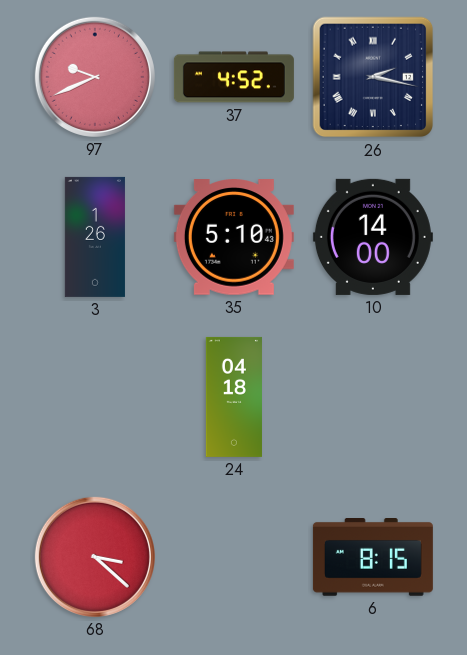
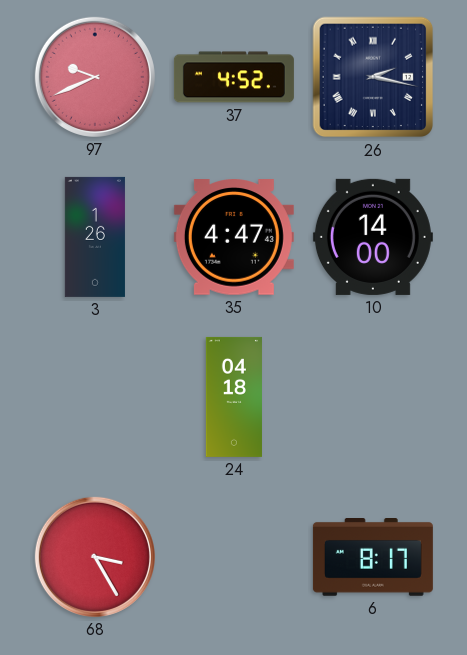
35: 5:10 -> 4:47 (234, 237)
68: 3:22 -> 3:25 (95, 557)
6: 8:15 -> 8:17 (373, 558)
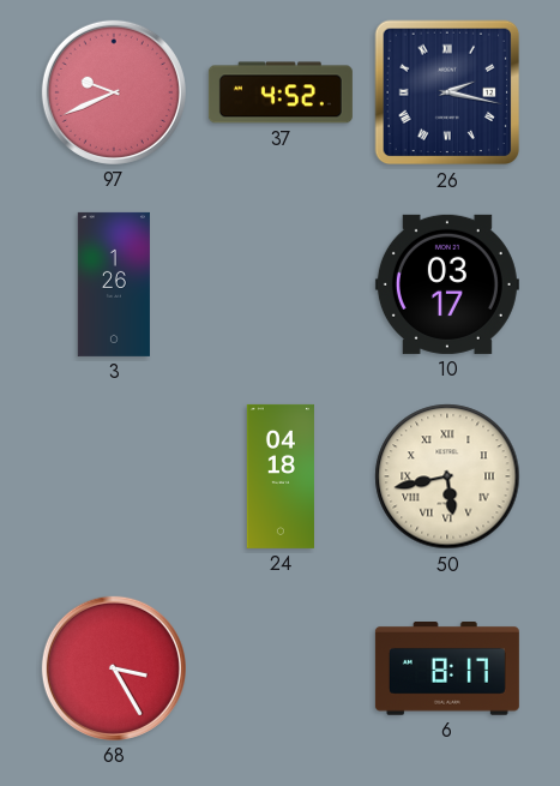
35: 4:47 -> none (234, 237)
10: 14:00 -> 03:17 (447, 284)
50: none -> 5:43 (447, 476)
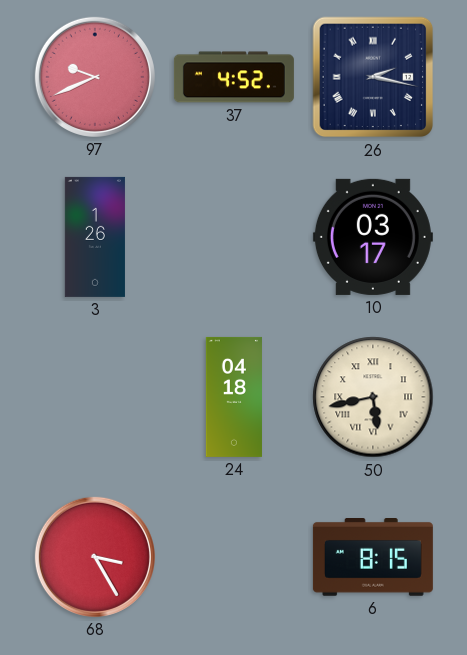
6: 8:17 -> 8:15 (373, 558)
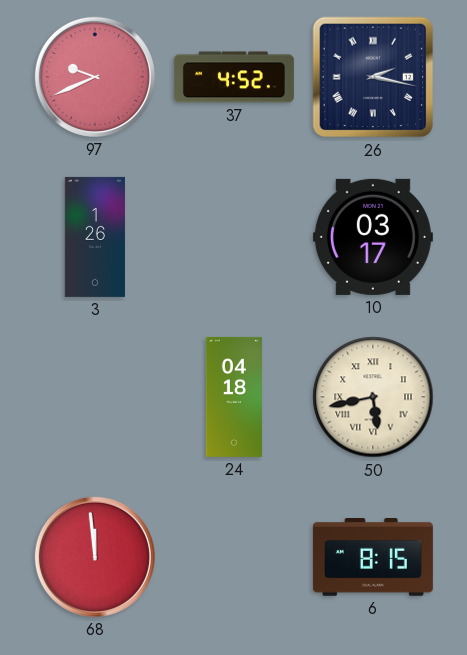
68: 3:25 -> 11:59 (95, 557)
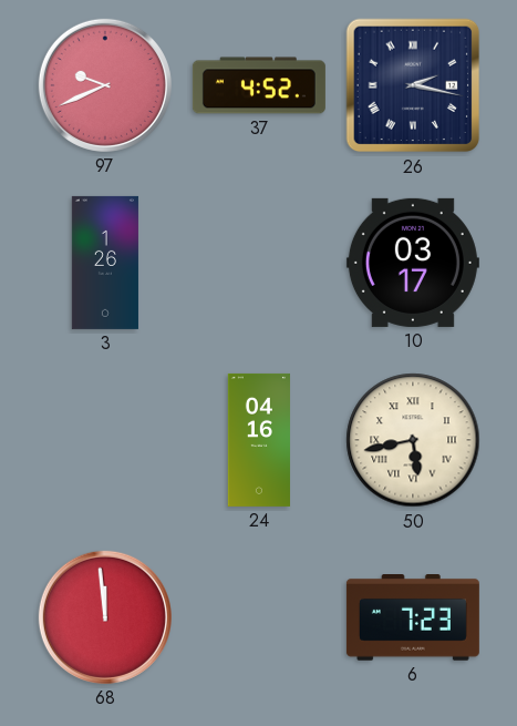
24: 04:18 -> 04:16 (259, 440)
6: 8:15 -> 7:23 (413, 618)
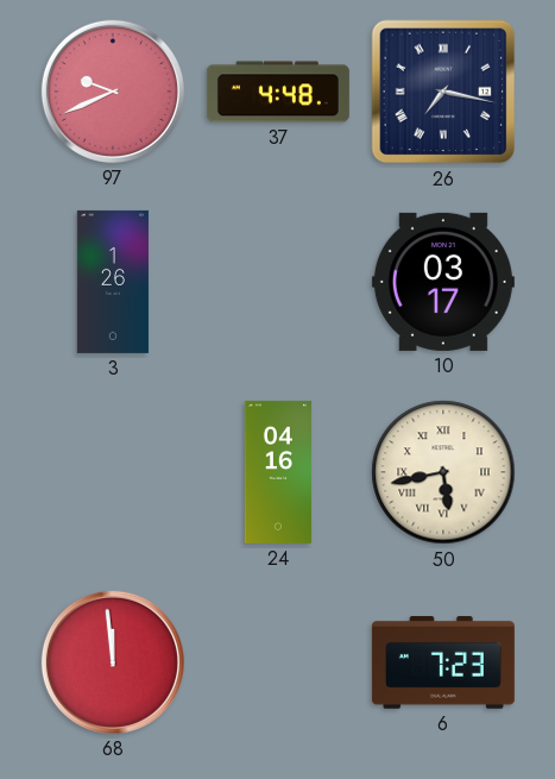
37: 4:52 -> 4:48 (278, 92)
26: 2:17 -> 7:17 (443, 92)
